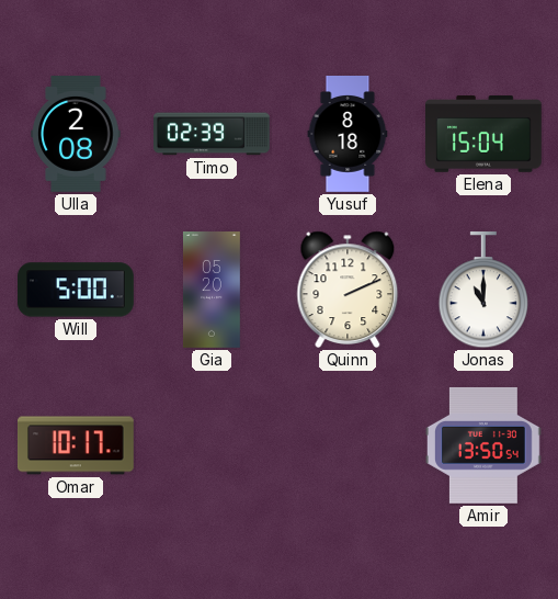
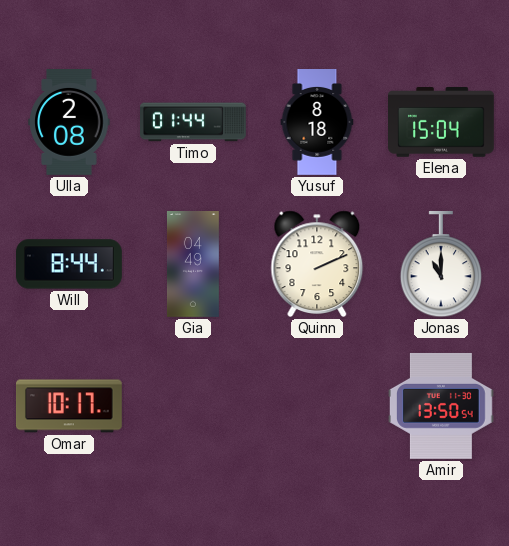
Timo: 02:39 -> 01:44 (194, 122)
Will: 5:00 -> 8:44 (70, 264)
Gia: 05:20 -> 04:49 (193, 265)
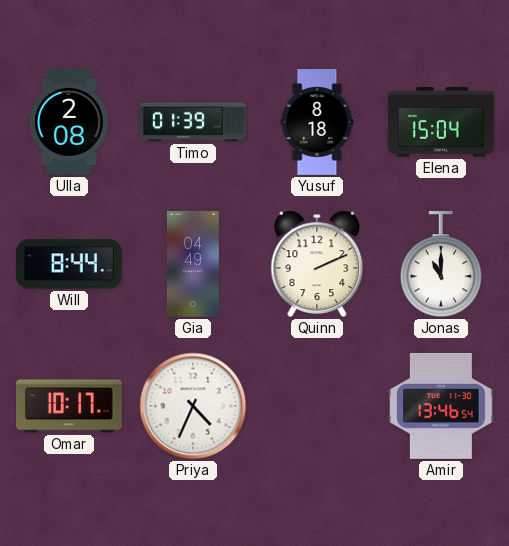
Timo: 01:44 -> 01:39 (194, 122)
Priya: none -> 4:34 (193, 406)
Amir: 13:50 -> 13:46 (441, 406)
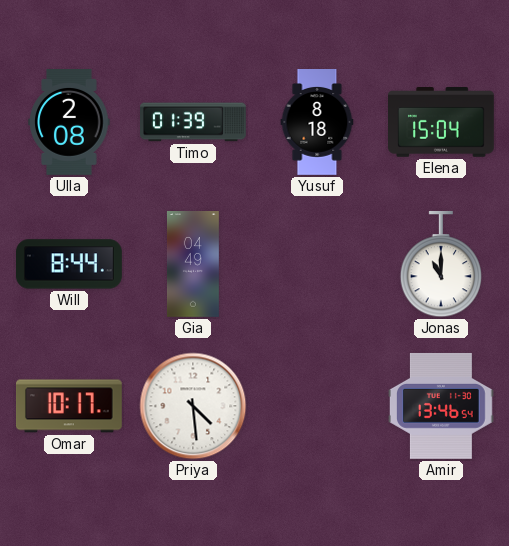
Quinn: 2:11 -> none (317, 264)
Priya: 4:34 -> 4:29 (193, 406)
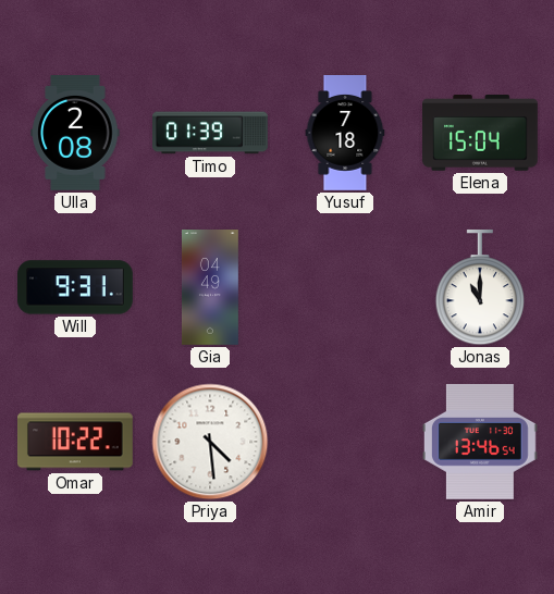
Yusuf: 8:18 -> 7:18 (345, 134)
Will: 8:44 -> 9:31 (76, 287)
Omar: 10:17 -> 10:22 (76, 442)
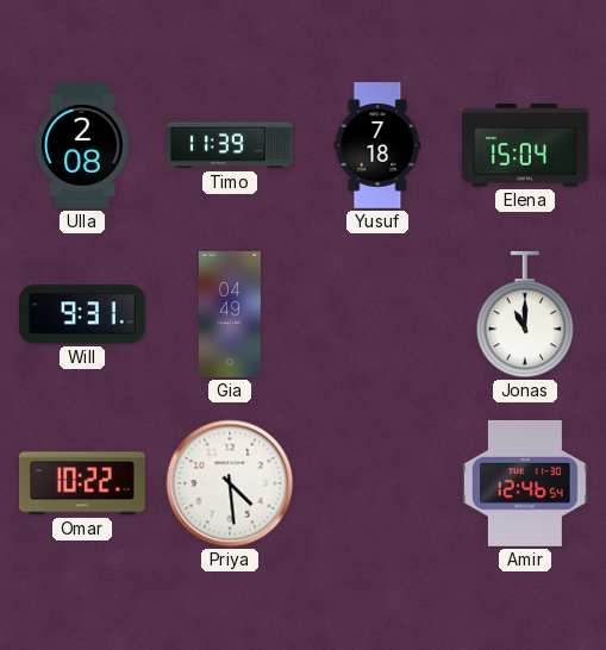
Timo: 01:39 -> 11:39 (231, 145)
Amir: 13:46 -> 12:46 (525, 483)
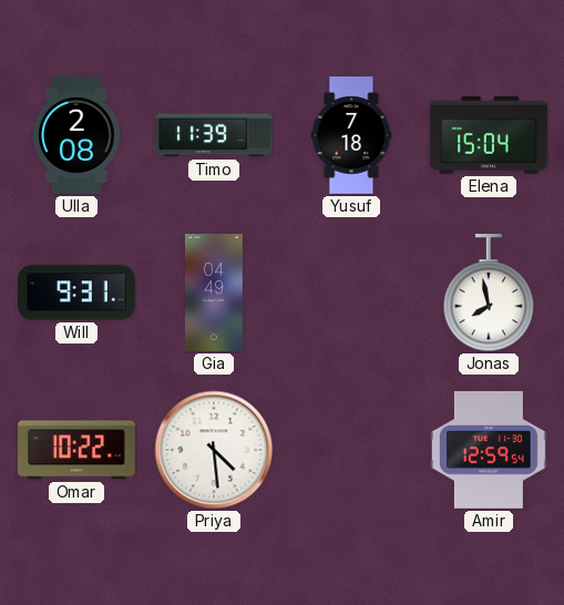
Jonas: 11:00 -> 7:58 (489, 293)
Amir: 12:46 -> 12:59 (489, 450)
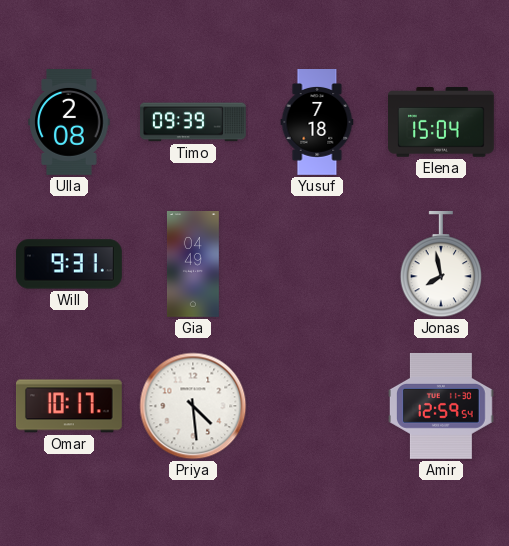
Timo: 11:39 -> 09:39 (194, 122)
Omar: 10:22 -> 10:17 (70, 406)
